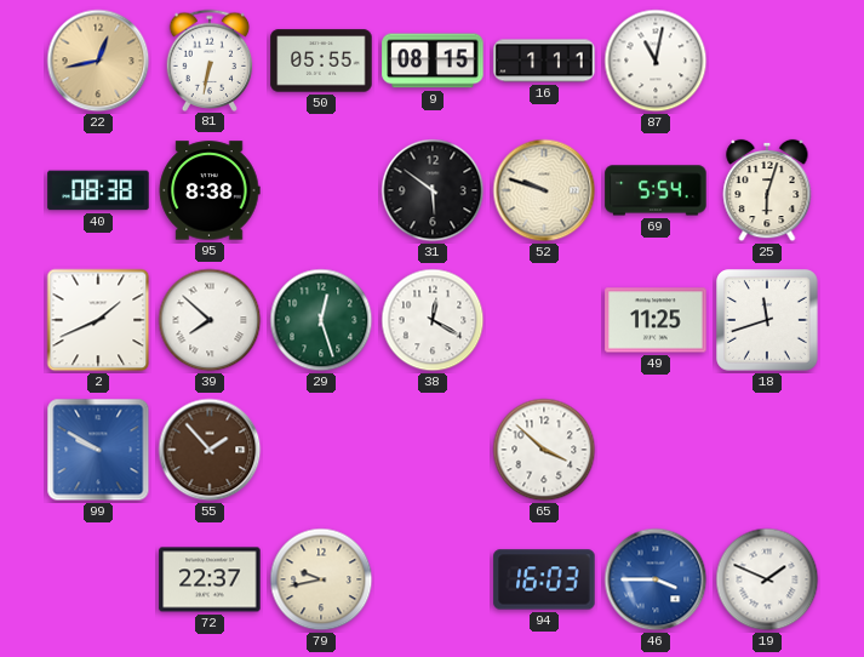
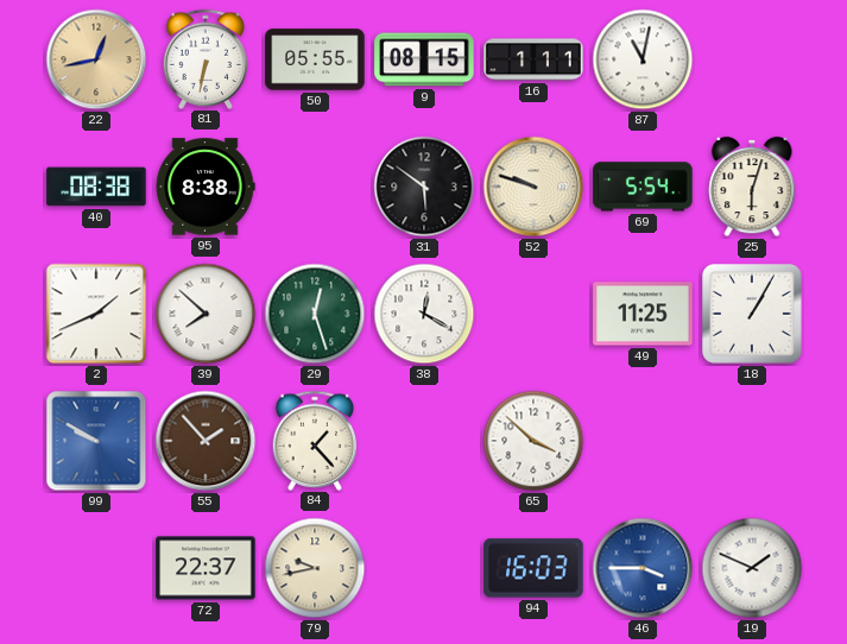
18: 11:42 -> 1:05 (753, 315)
84: none -> 1:23 (315, 440)
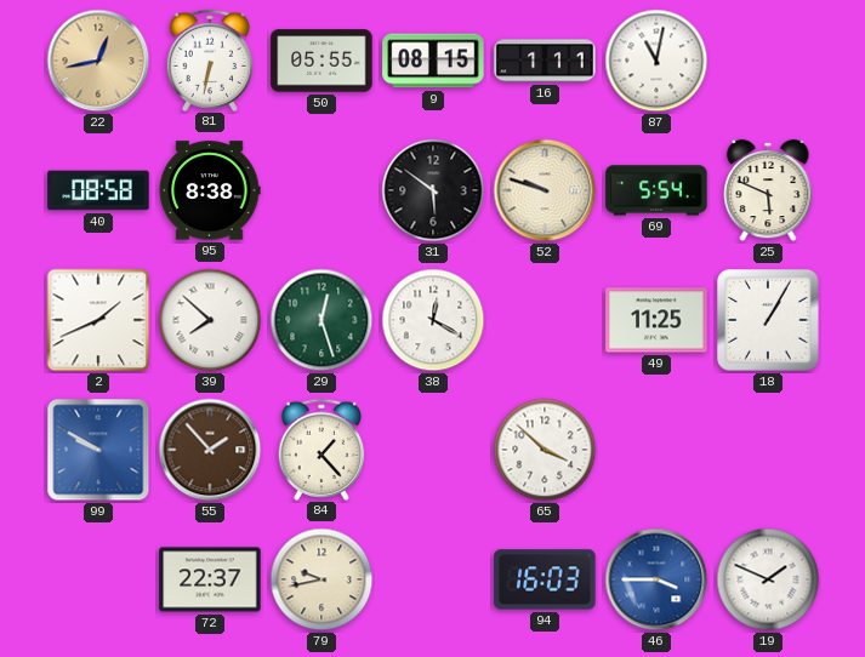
40: 08:38 -> 08:58 (98, 190)
25: 6:03 -> 5:49 (768, 190)
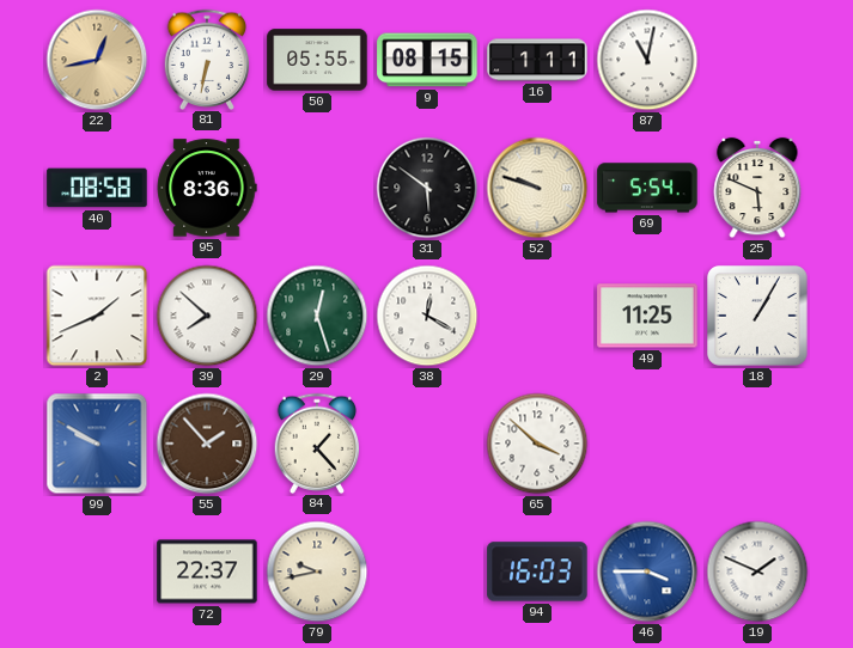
95: 8:38 -> 8:36 (207, 188)
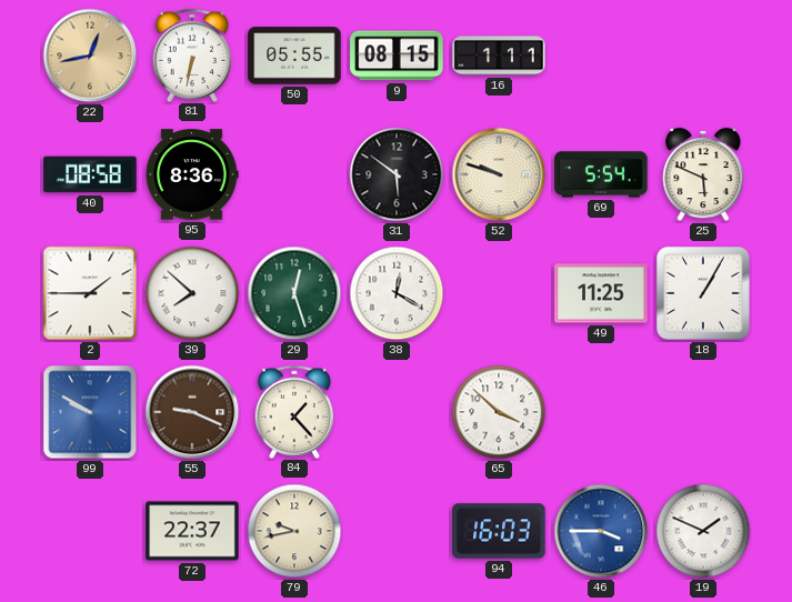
87: 11:02 -> none (647, 60)
2: 1:41 -> 1:45 (90, 293)
55: 1:53 -> 9:19 (192, 412)
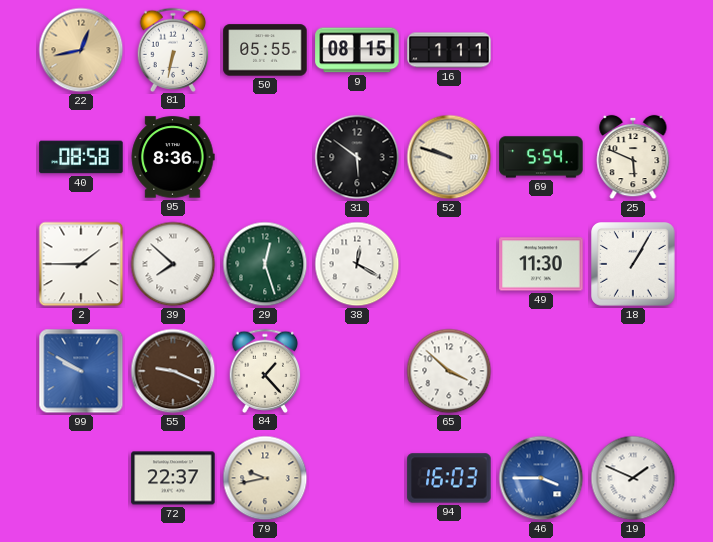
49: 11:25 -> 11:30 (541, 264)
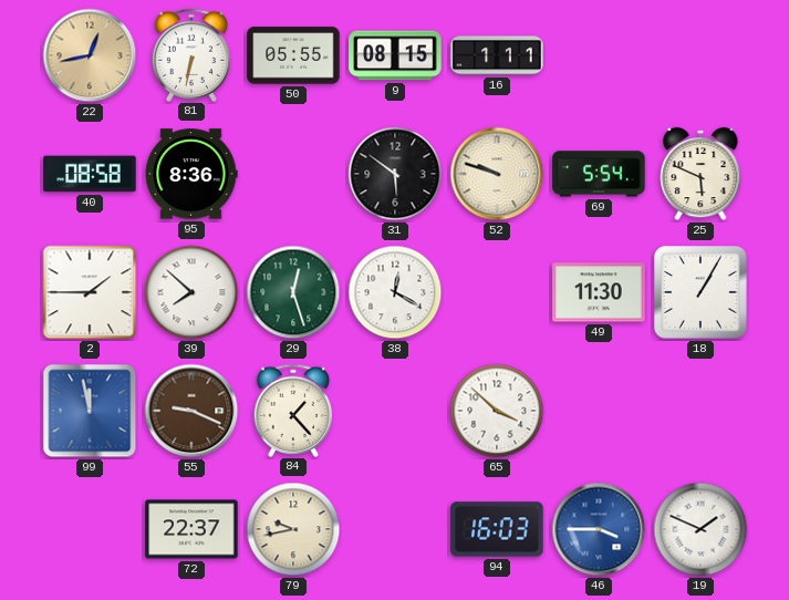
99: 9:50 -> 11:58 (90, 411)
